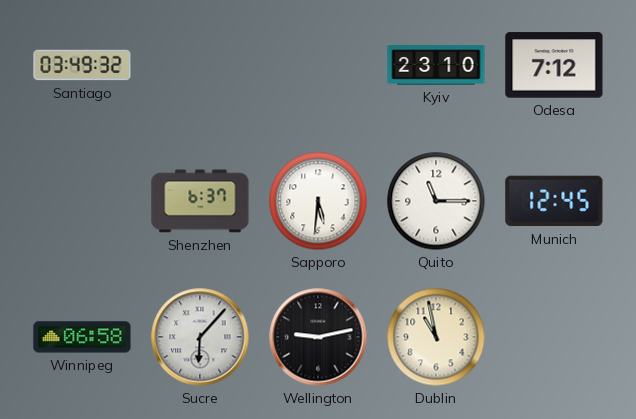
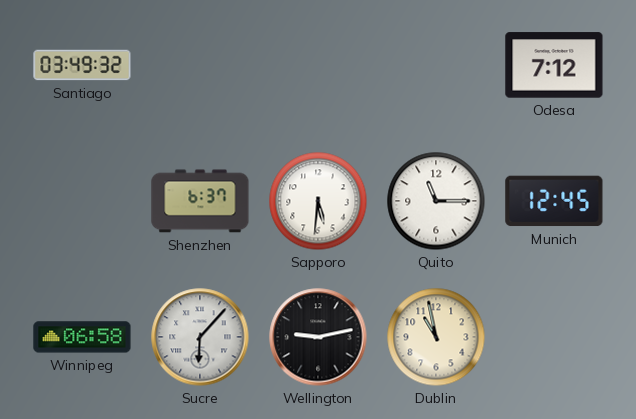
Kyiv: 23:10 -> none (436, 65)
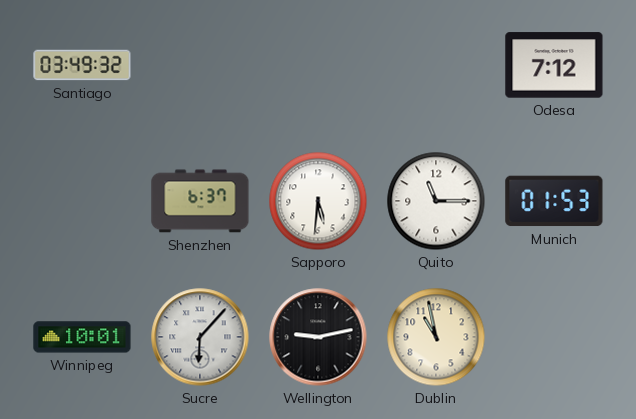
Munich: 12:45 -> 01:53 (554, 201)
Winnipeg: 06:58 -> 10:01 (82, 337)
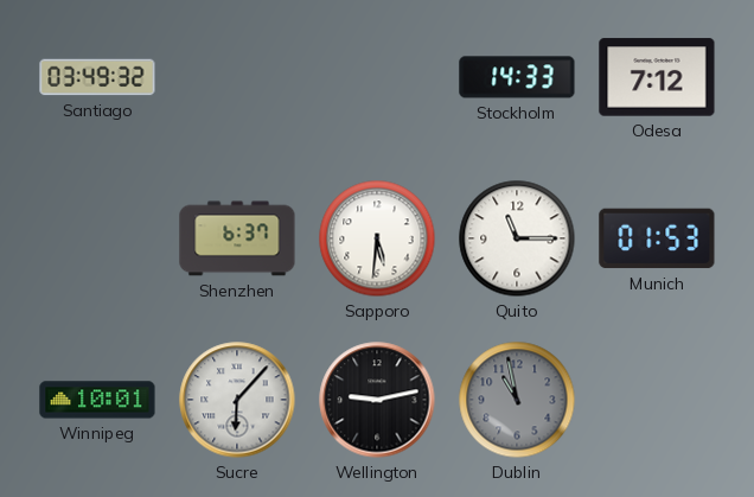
Stockholm: none -> 14:33 (517, 77)
Dublin dial: cream -> grey (517, 400)
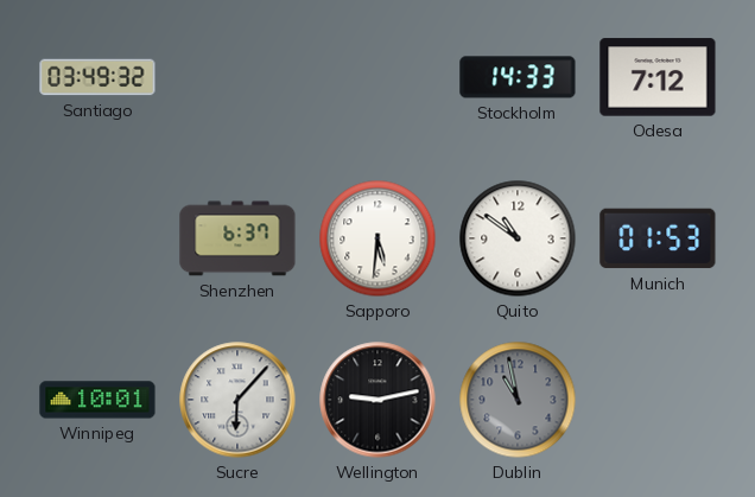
Quito: 11:15 -> 10:51 (518, 238)
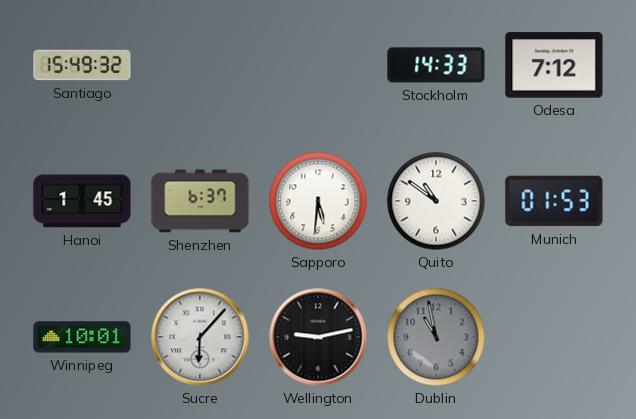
Santiago: 03:49 -> 15:49 (82, 65)
Hanoi: none -> 1:45 (82, 201)
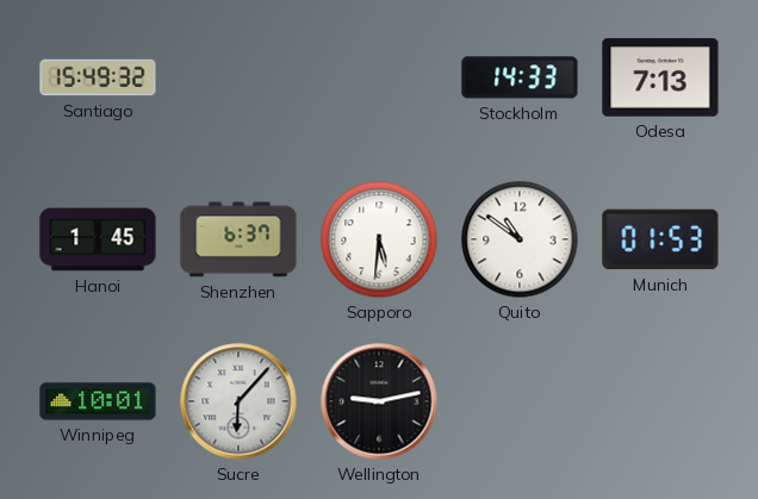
Odesa: 7:12 -> 7:13 (660, 77)
Dublin: 10:58 -> none (436, 337)
